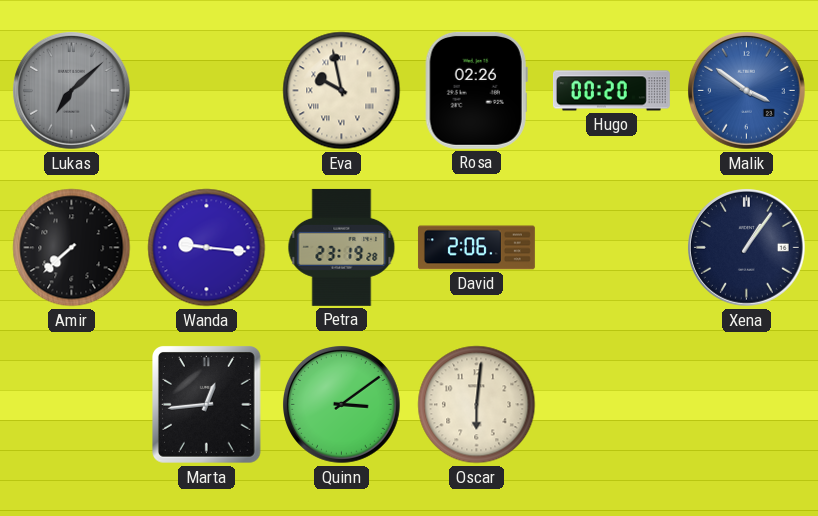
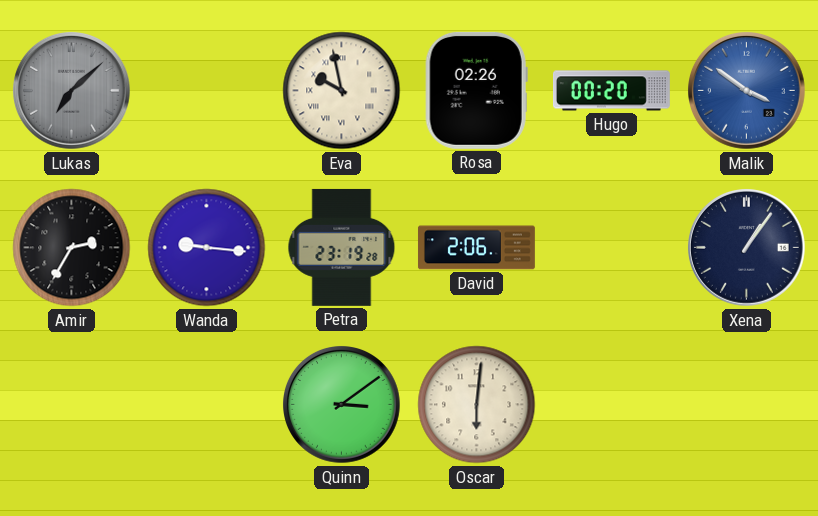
Amir: 7:38 -> 2:35 (72, 248)
Marta: 12:44 -> none (207, 405)
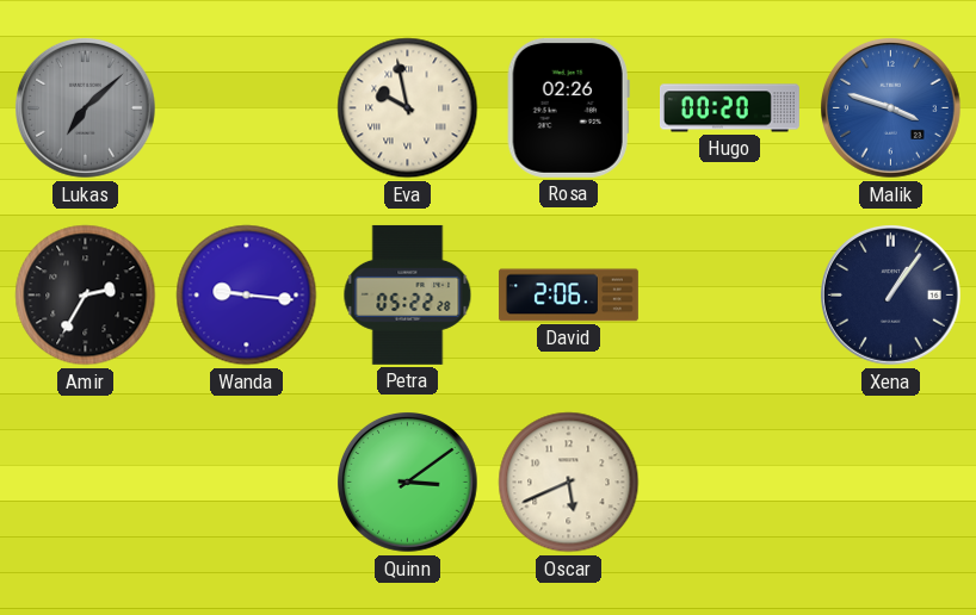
Malik: 3:51 -> 3:48 (891, 108)
Petra: 23:19 -> 05:22 (408, 294)
Oscar: 6:01 -> 5:41 (569, 483)
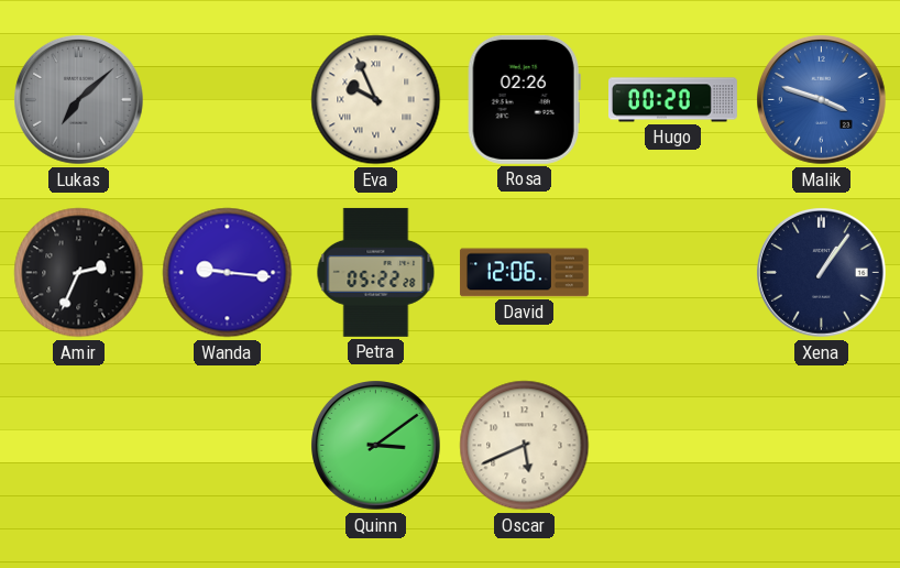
Eva: 9:58 -> 9:56 (376, 100)
Amir: 2:35 -> 2:34 (79, 273)
David: 2:06 -> 12:06 (524, 273)
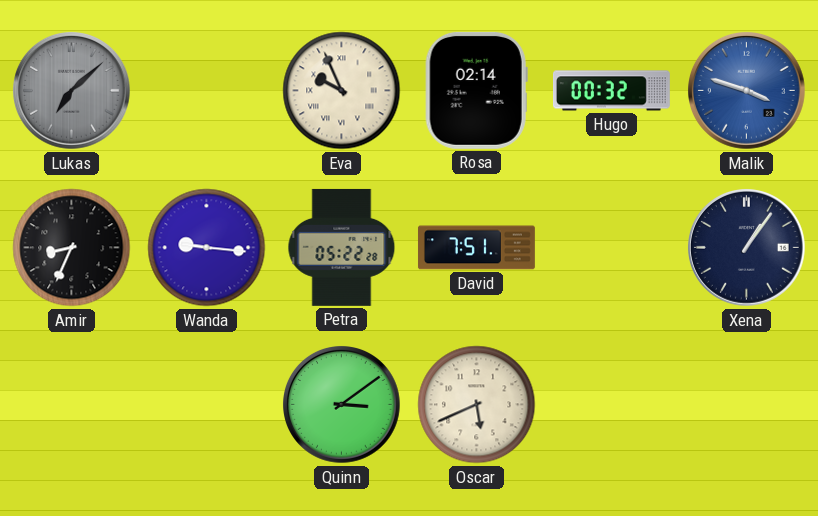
Rosa: 02:26 -> 02:14 (476, 90)
Hugo: 00:20 -> 00:32 (612, 91)
Amir: 2:34 -> 8:34 (72, 248)
David: 12:06 -> 7:51 (476, 248)
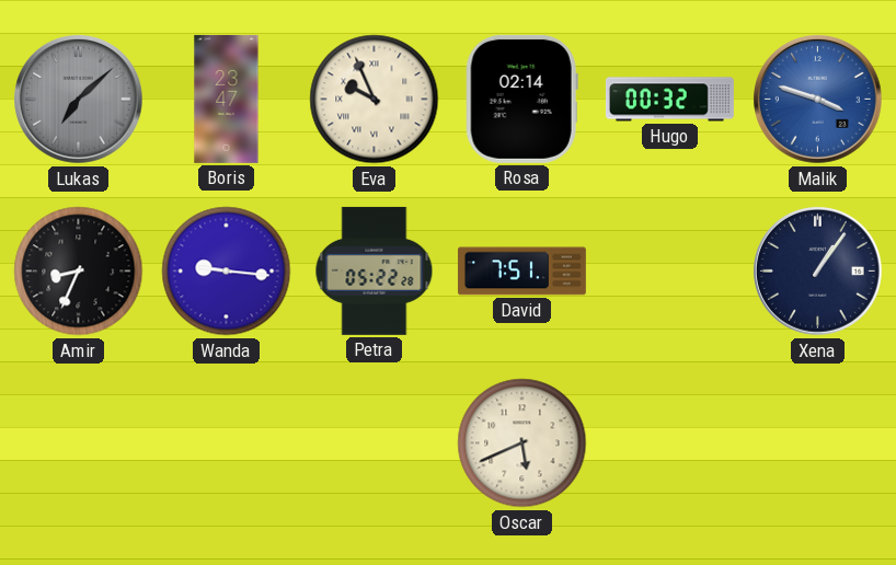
Boris: none -> 23:47 (227, 99)
Quinn: 3:09 -> none (342, 405)
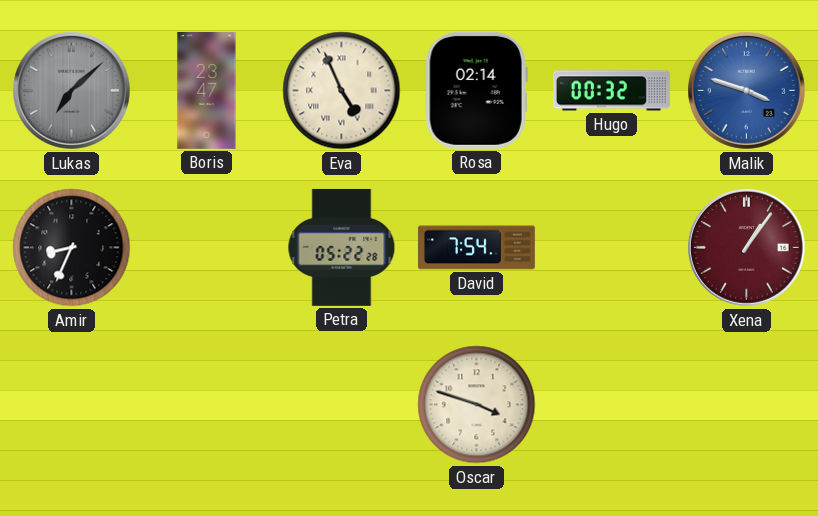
Eva: 9:56 -> 4:56 (342, 91)
Wanda: 9:16 -> none (227, 272)
David: 7:51 -> 7:54 (476, 248)
Xena dial: navy -> burgundy (747, 248)
Oscar: 5:41 -> 3:48 (477, 405)
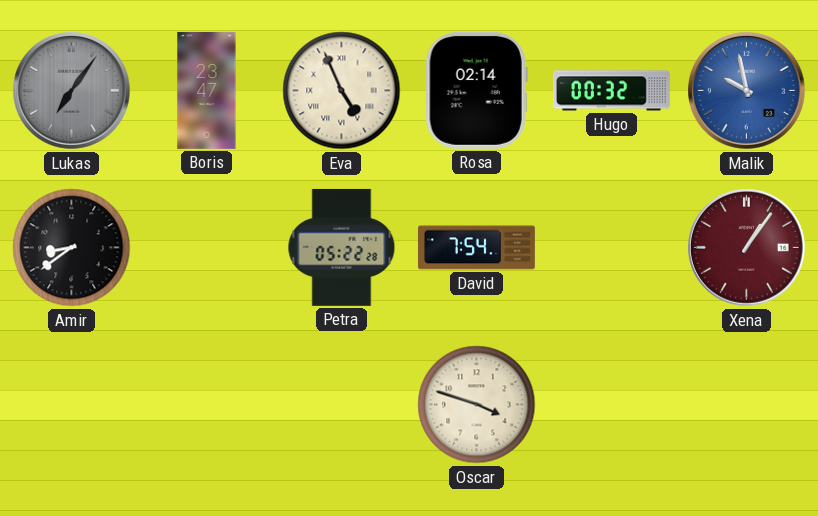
Lukas: 7:08 -> 7:06 (72, 91)
Malik: 3:48 -> 9:58 (747, 91)
Amir: 8:34 -> 8:39 (72, 248)
